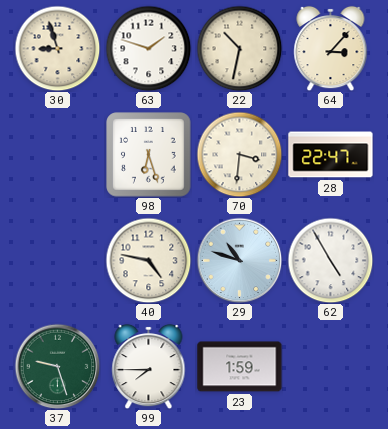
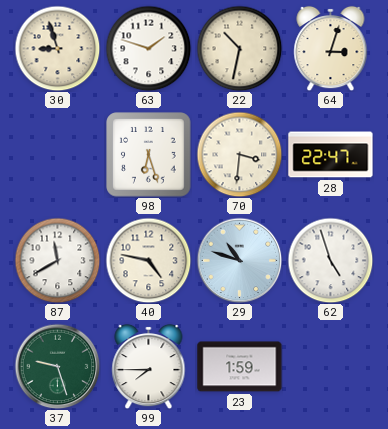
64: 3:07 -> 3:03 (331, 48)
87: none -> 11:40 (57, 260)
62: 4:55 -> 4:57 (330, 260)
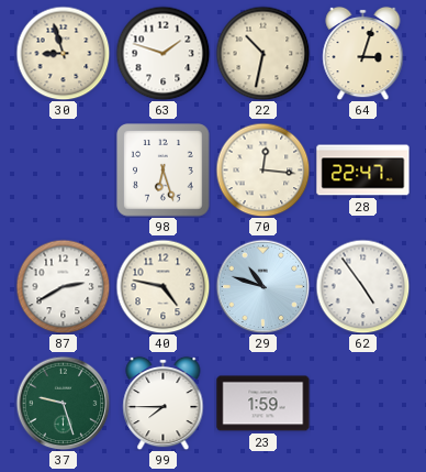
70: 3:31 -> 12:16 (262, 169)
87: 11:40 -> 2:40 (63, 286)
62: 4:57 -> 4:54 (362, 286)
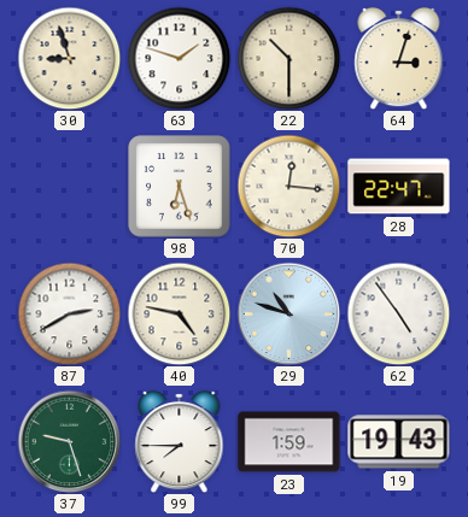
22: 10:32 -> 10:30 (288, 58)
19: none -> 19:43 (399, 442)
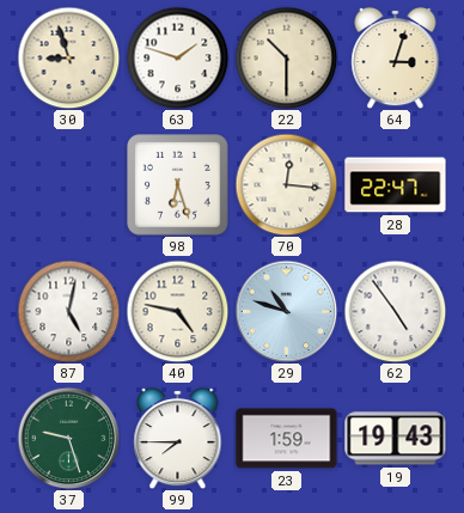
87: 2:40 -> 5:02 (68, 311)
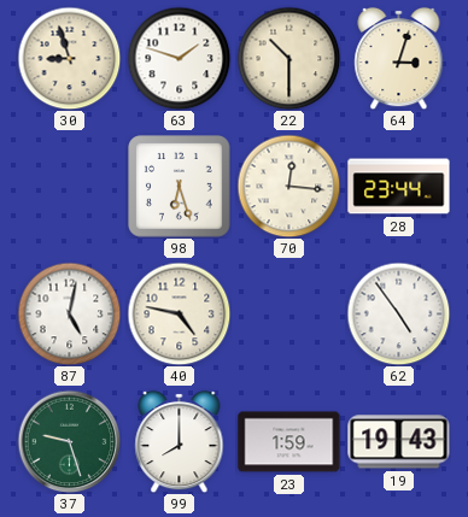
28: 22:47 -> 23:44 (399, 187)
29: 10:48 -> none (286, 311)
99: 7:45 -> 8:00 (180, 441)
